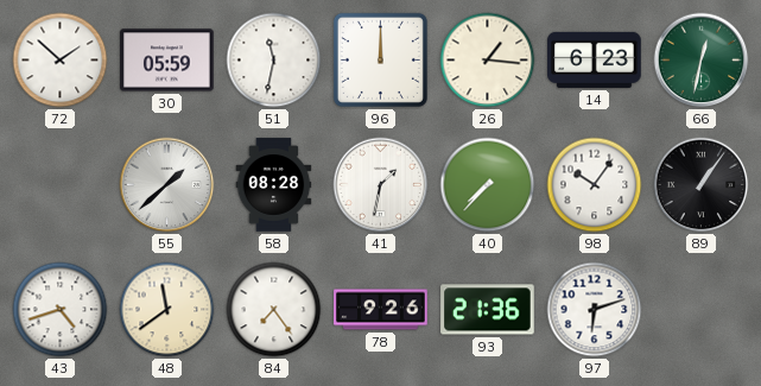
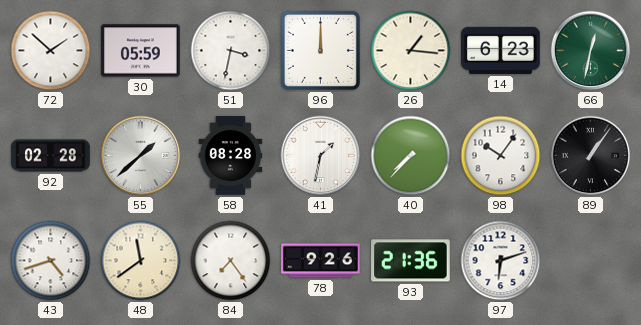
51: 11:32 -> 3:32 (231, 51)
92: none -> 02:28 (51, 156)
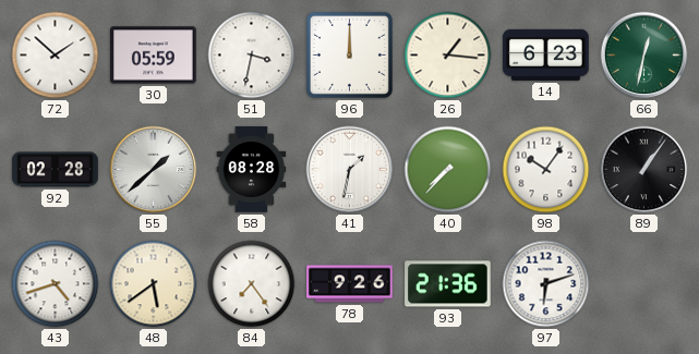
48: 11:39 -> 5:39 (154, 284)
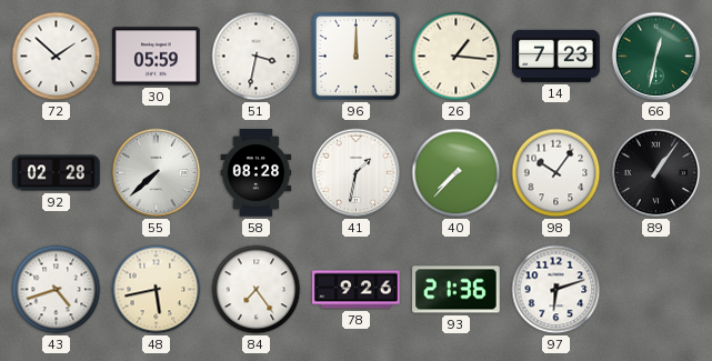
14: 6:23 -> 7:23 (556, 56)
55: 1:38 -> 7:38 (157, 173)
48: 5:39 -> 5:43 (157, 290)
